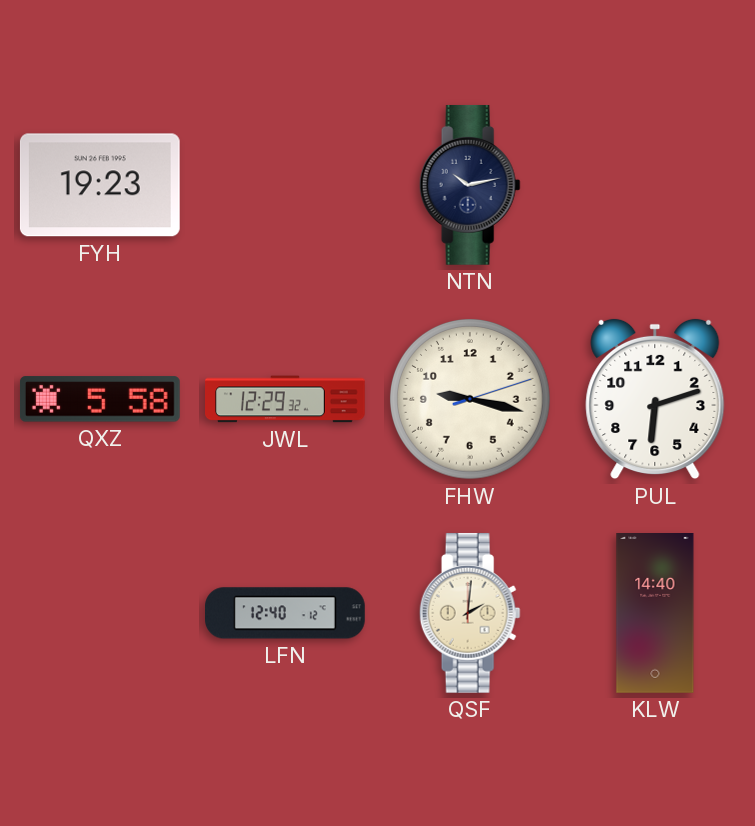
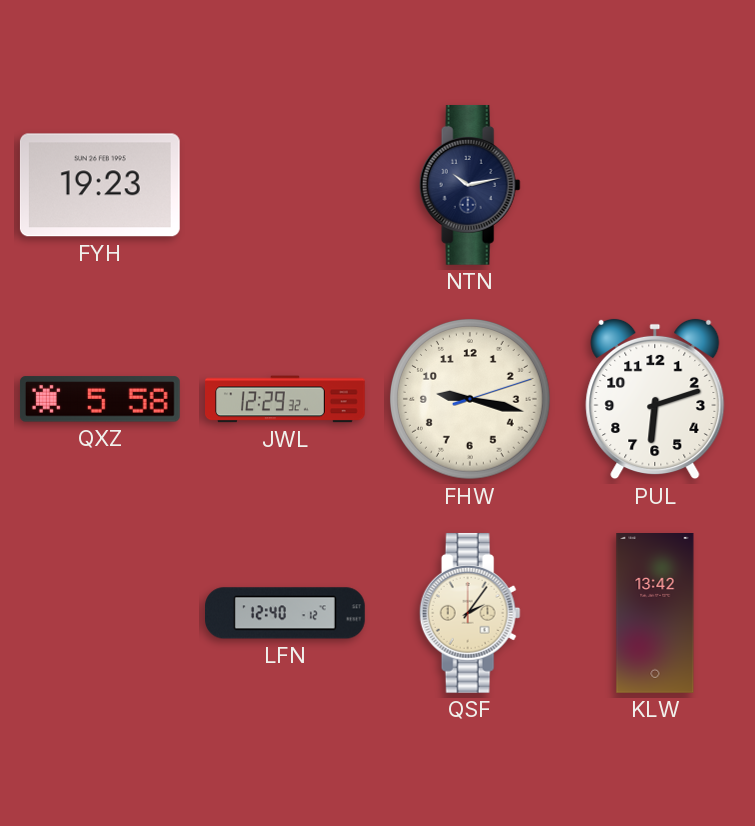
QSF: 2:01 -> 2:06 (470, 613)
KLW: 14:40 -> 13:42 (655, 614)
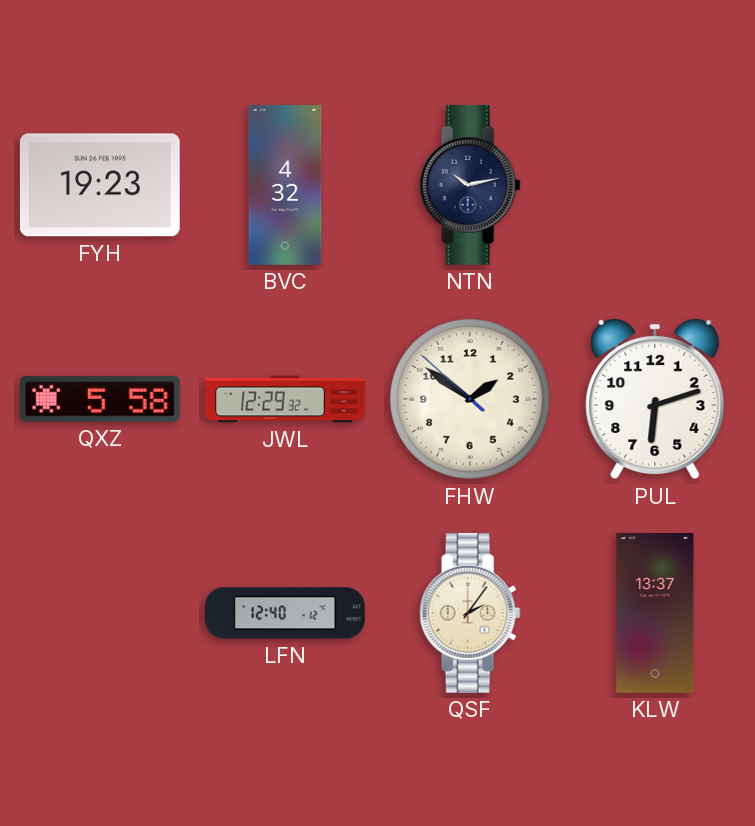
BVC: none -> 4:32 (285, 186)
FHW: 9:17 -> 1:50 (470, 399)
KLW: 13:42 -> 13:37 (655, 614)
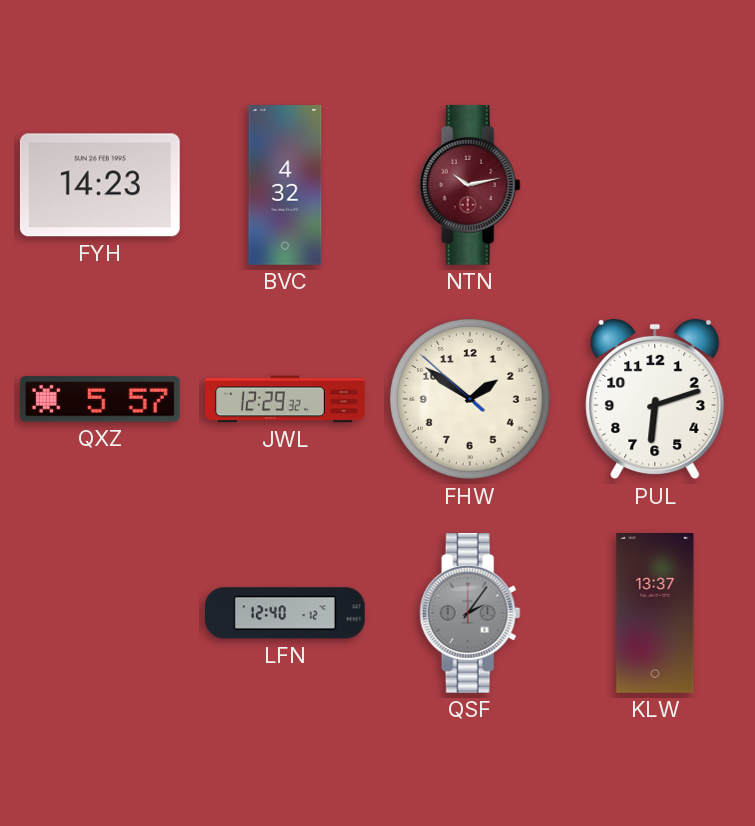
FYH: 19:23 -> 14:23 (100, 185)
NTN dial: navy -> burgundy (470, 185)
QXZ: 5:58 -> 5:57 (100, 399)
QSF dial: cream -> grey (470, 613)
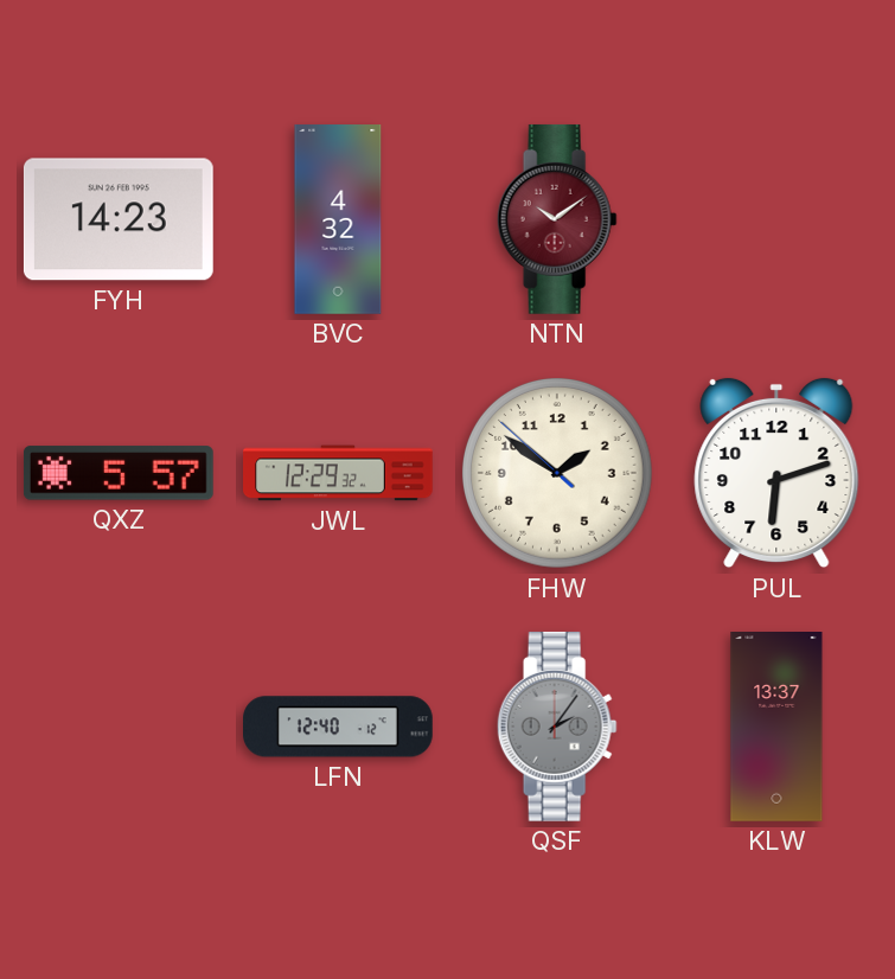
NTN: 10:13 -> 10:09 (557, 219)
